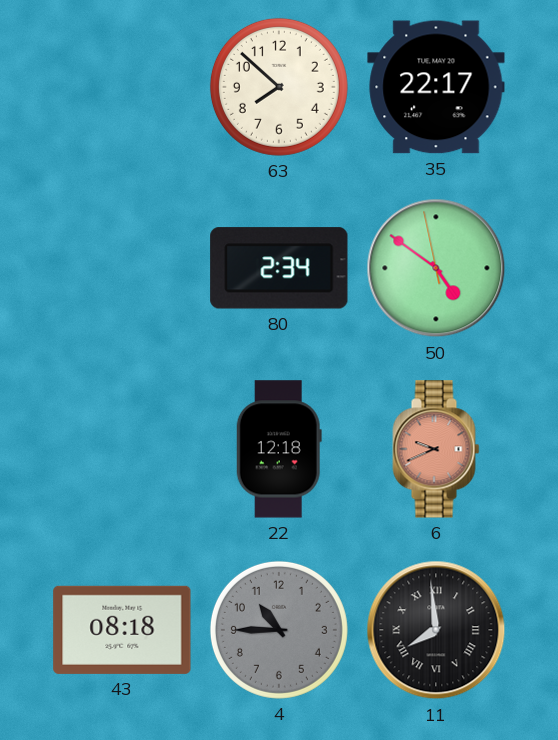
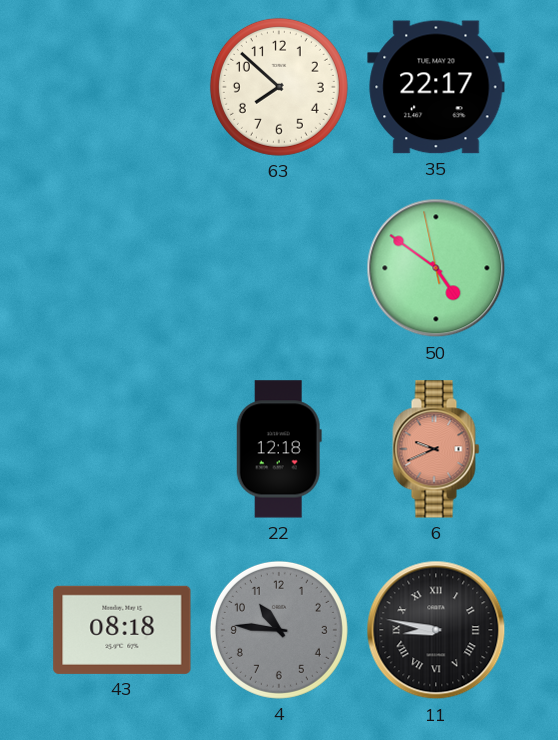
80: 2:34 -> none (279, 268)
4: 10:45 -> 10:46 (279, 630)
11: 7:59 -> 8:47 (436, 630)
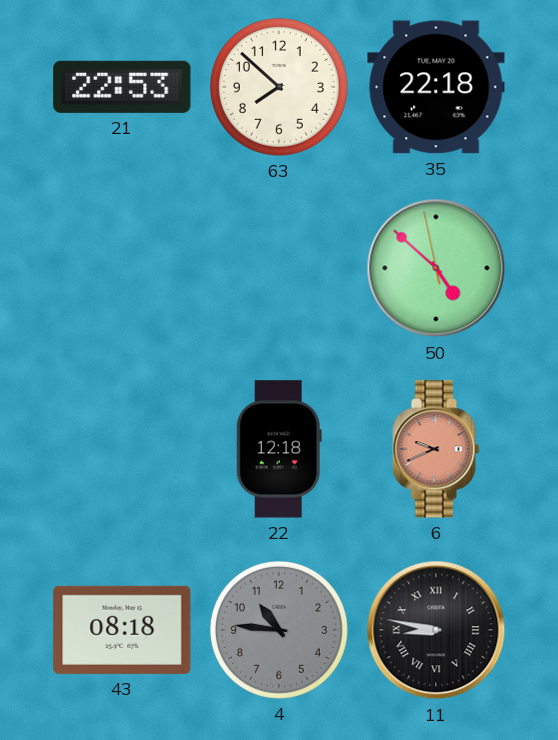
21: none -> 22:53 (122, 87)
35: 22:17 -> 22:18 (436, 87)
50: 4:50 -> 4:51 (436, 268)
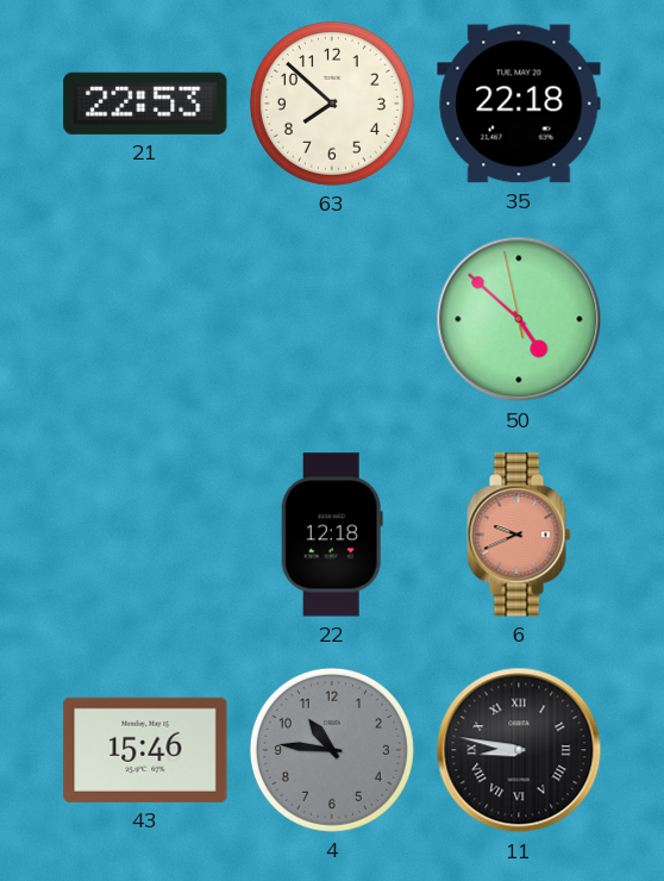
43: 08:18 -> 15:46 (145, 750)
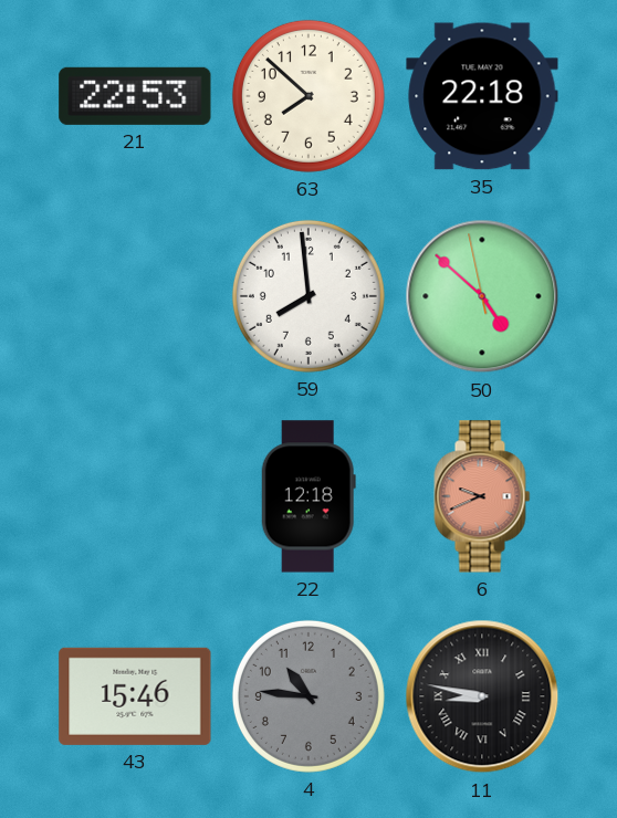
59: none -> 7:59 (308, 296)
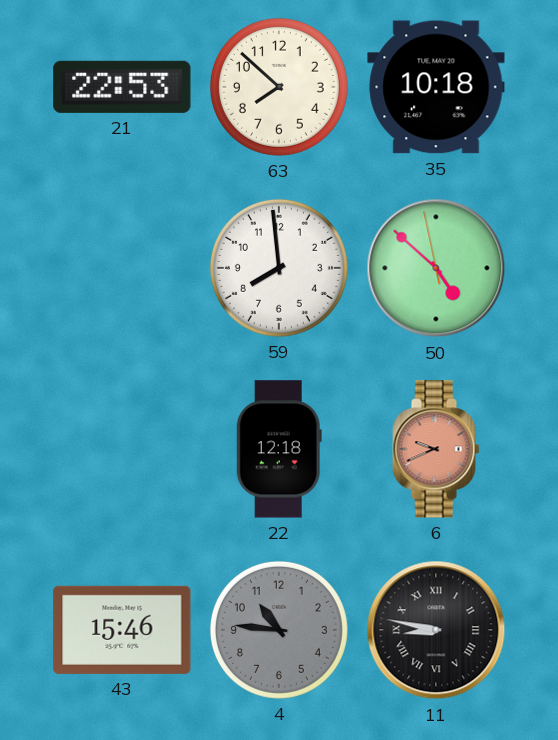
35: 22:18 -> 10:18 (436, 87)
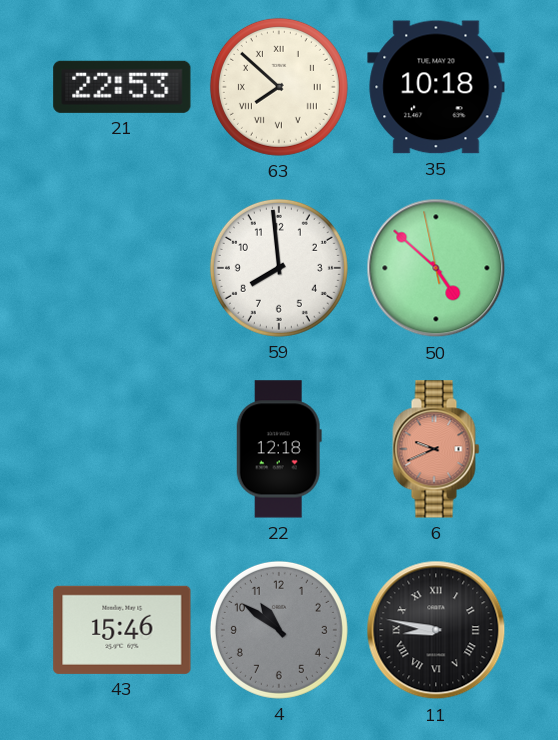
63 numerals: Arabic -> Roman (279, 87)
4: 10:46 -> 10:51 (279, 630)
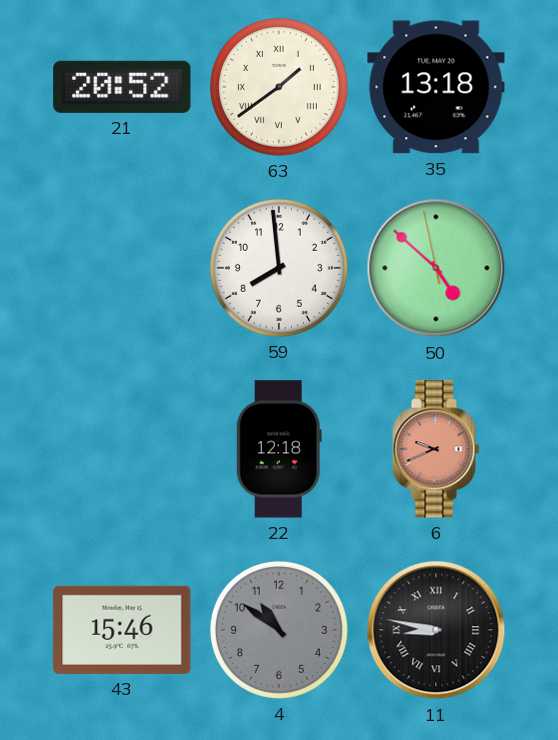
21: 22:53 -> 20:52 (122, 87)
63: 7:52 -> 1:39 (279, 87)
35: 10:18 -> 13:18 (436, 87)
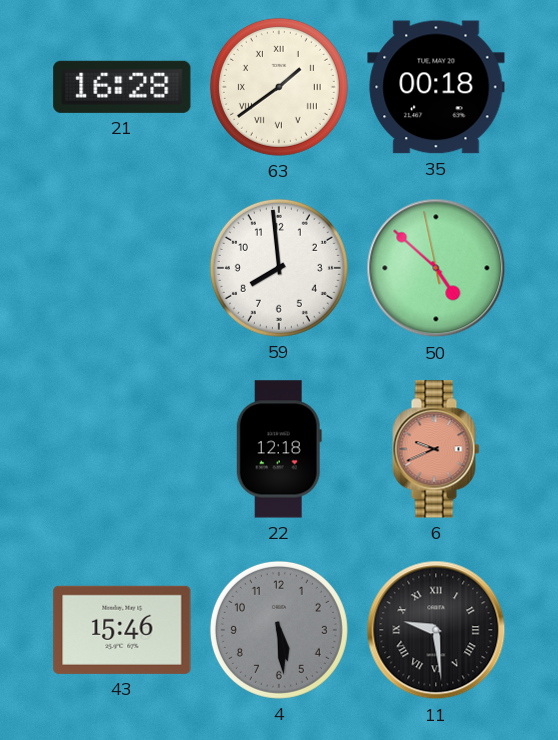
21: 20:52 -> 16:28 (122, 87)
35: 13:18 -> 00:18 (436, 87)
4: 10:51 -> 5:29 (279, 630)
11: 8:47 -> 9:29 (436, 630)
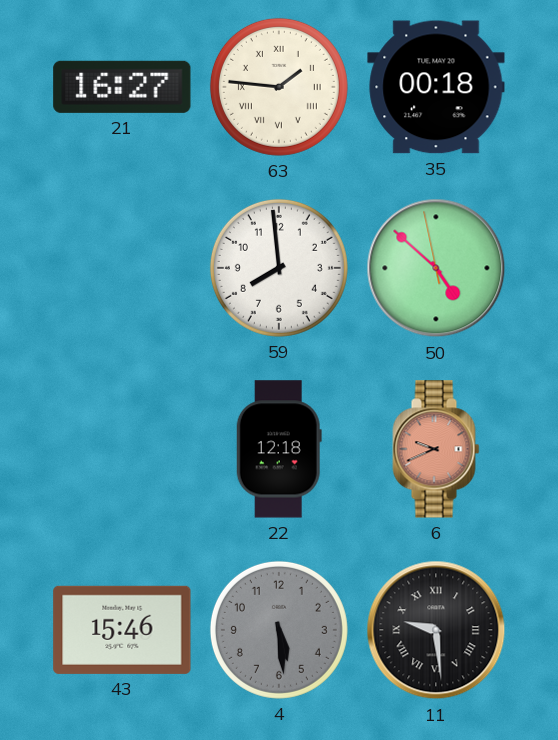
21: 16:28 -> 16:27 (122, 87)
63: 1:39 -> 1:46 (279, 87)
